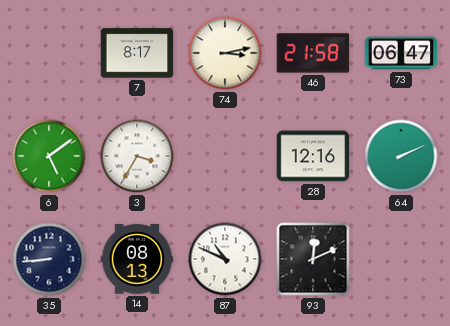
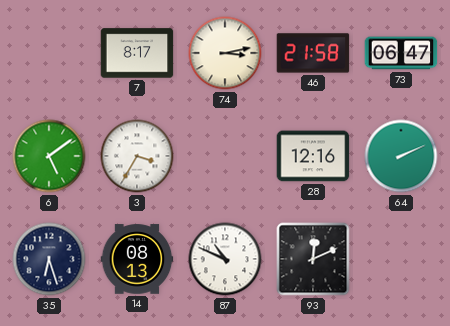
35: 8:44 -> 6:27 (49, 259)
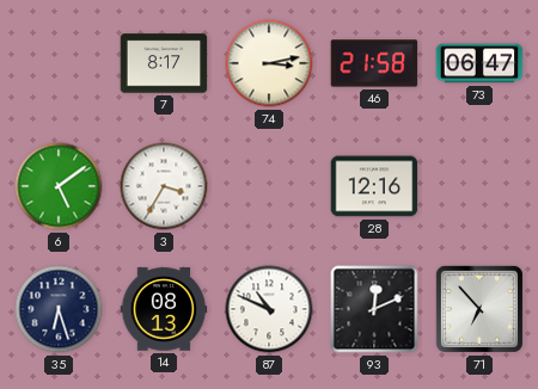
64: 2:11 -> none (401, 156)
71: none -> 6:53 (479, 309)
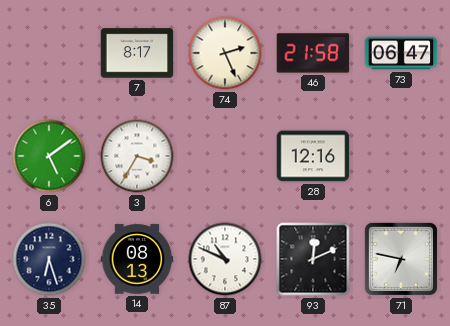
74: 3:13 -> 2:26 (225, 53)
71: 6:53 -> 6:47 (401, 259)
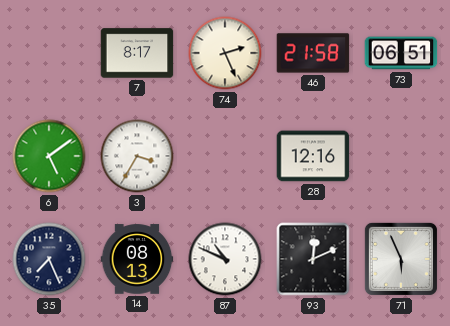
73: 06:47 -> 06:51 (401, 53)
35: 6:27 -> 7:26 (49, 259)
71: 6:47 -> 5:56 (401, 259)
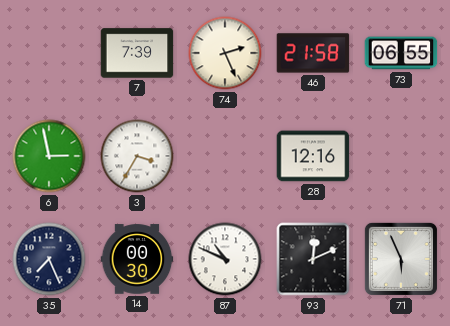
7: 8:17 -> 7:39 (137, 53)
73: 06:51 -> 06:55 (401, 53)
6: 5:09 -> 2:58 (49, 156)
14: 08:13 -> 00:30 (137, 259)
